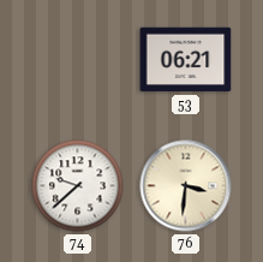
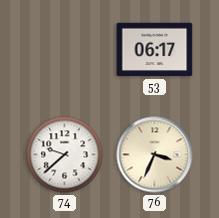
53: 06:21 -> 06:17 (155, 50)
76: 3:31 -> 3:34 (155, 155)
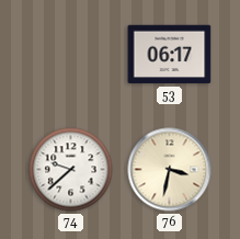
76: 3:34 -> 3:32 (170, 170)
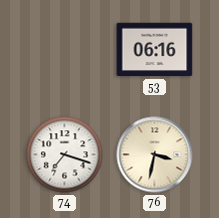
53: 06:17 -> 06:16 (155, 50)
74: 9:38 -> 7:18 (65, 155)
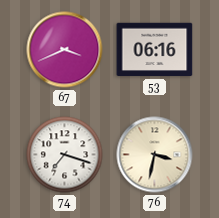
67: none -> 3:41 (65, 50)
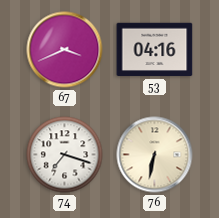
53: 06:16 -> 04:16 (155, 50)
76: 3:32 -> 6:32 (155, 155)
